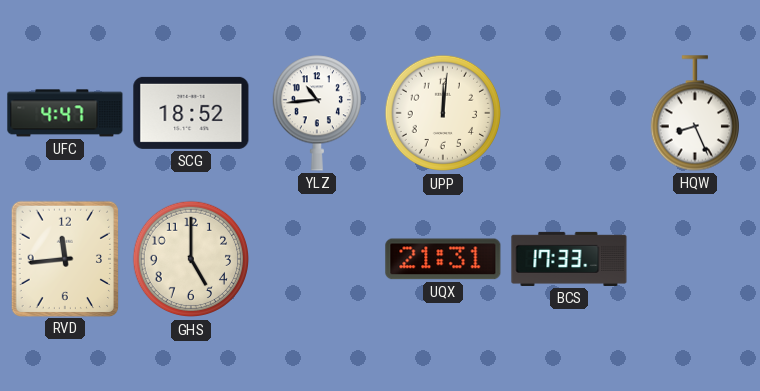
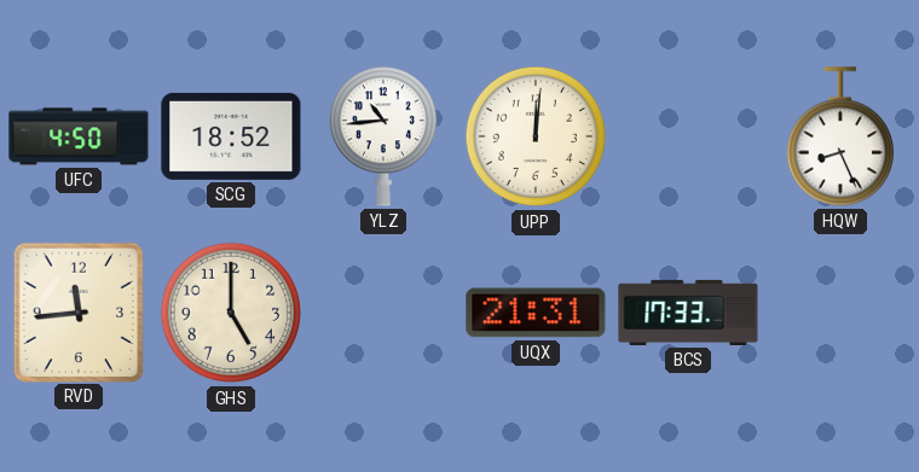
UFC: 4:47 -> 4:50 (79, 136)
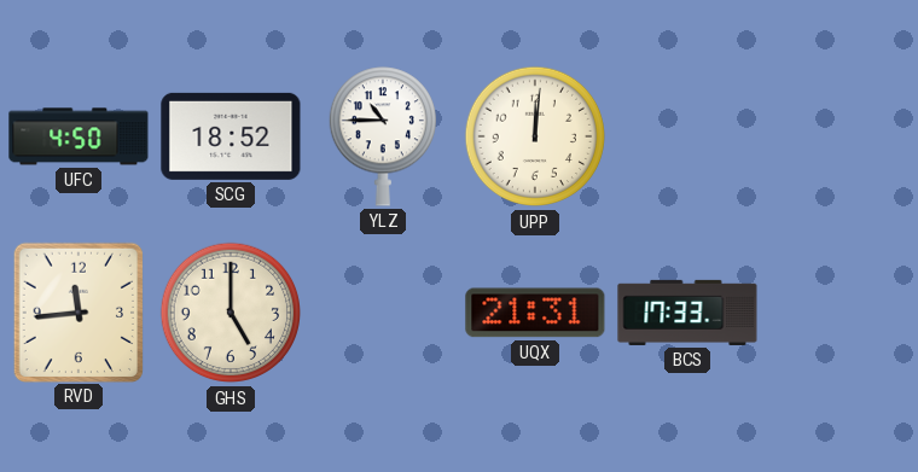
YLZ: 10:44 -> 10:45 (383, 136)
HQW: 8:26 -> none (840, 136)
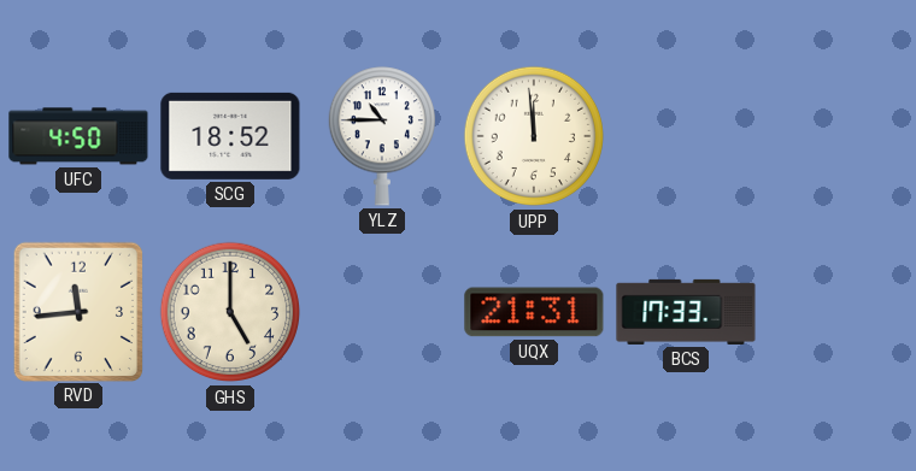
UPP: 12:01 -> 11:59 (534, 136)
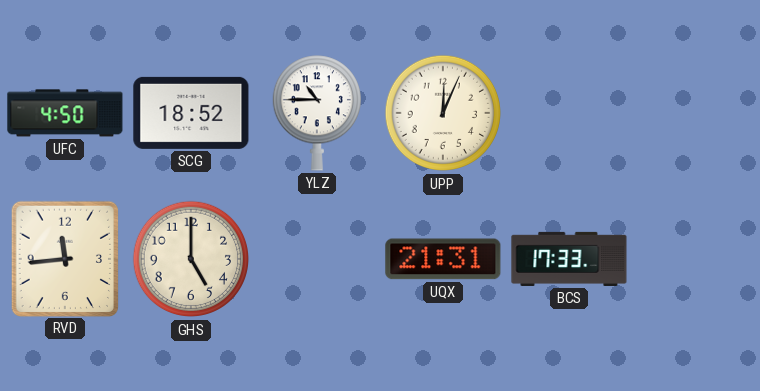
UPP: 11:59 -> 12:04 (443, 113)
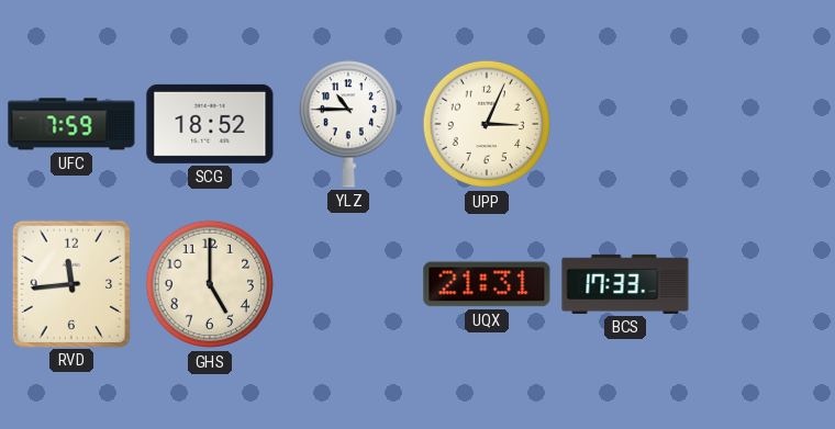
UFC: 4:50 -> 7:59 (71, 124)
UPP: 12:04 -> 3:04 (487, 124)
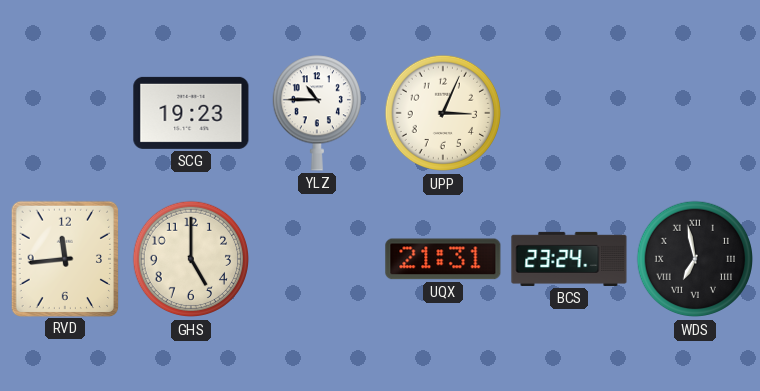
UFC: 7:59 -> none (71, 124)
SCG: 18:52 -> 19:23 (191, 113)
BCS: 17:33 -> 23:24 (569, 259)
WDS: none -> 6:58 (695, 259)
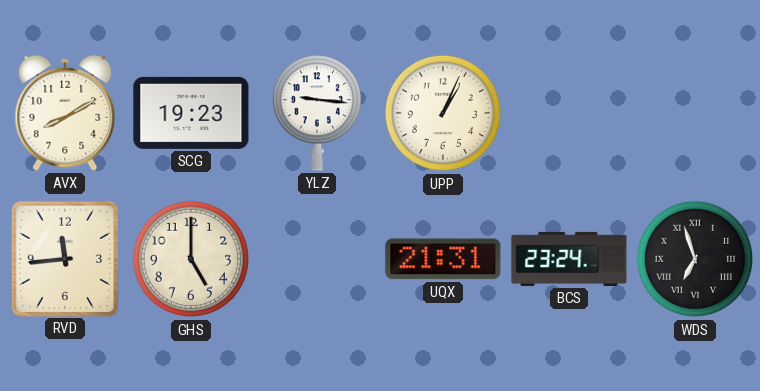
AVX: none -> 8:10 (65, 113)
YLZ: 10:45 -> 9:16 (317, 113)
UPP: 3:04 -> 1:04 (443, 113)
WDS: 6:58 -> 6:57 (695, 259)
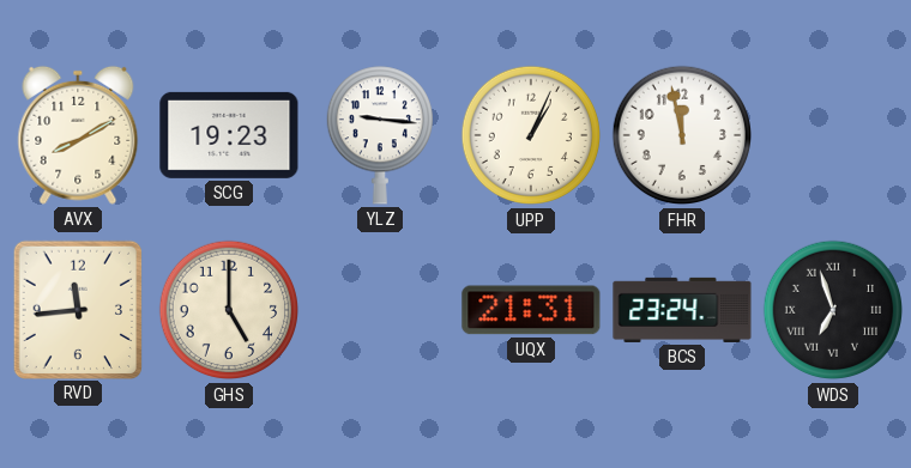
FHR: none -> 11:58 (682, 135)
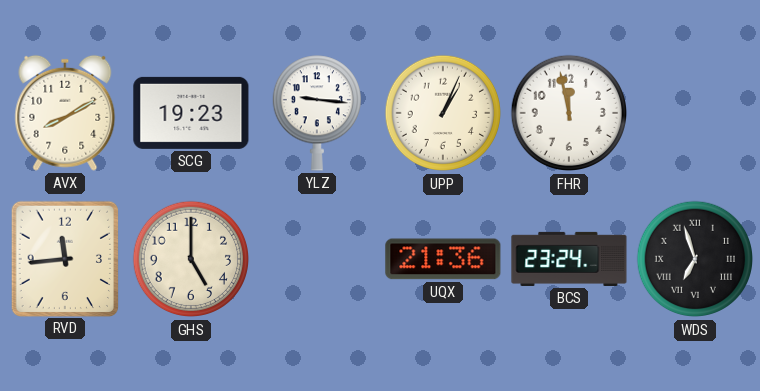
UQX: 21:31 -> 21:36 (443, 259)
